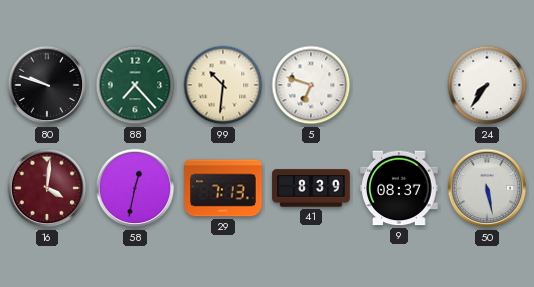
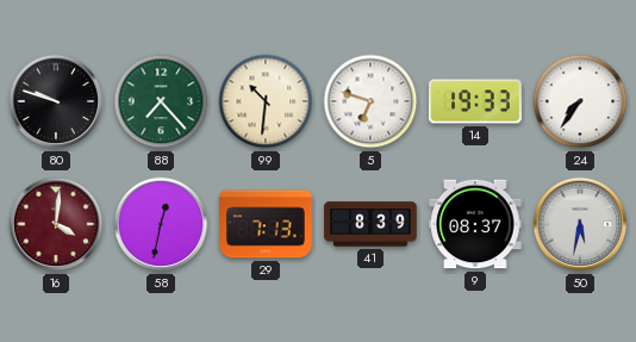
14: none -> 19:33 (475, 101)
50: 5:28 -> 5:32 (580, 224)
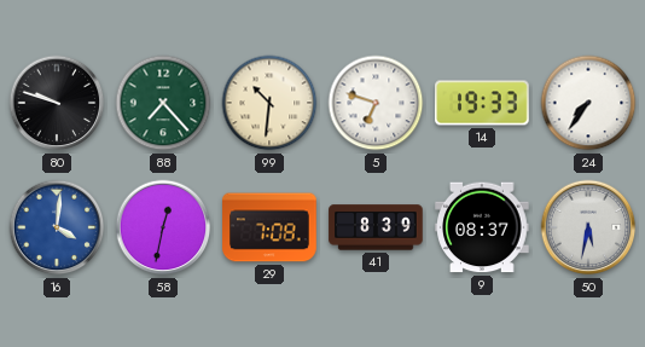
16 dial: burgundy -> blue (57, 227)
29: 7:13 -> 7:08 (269, 227)
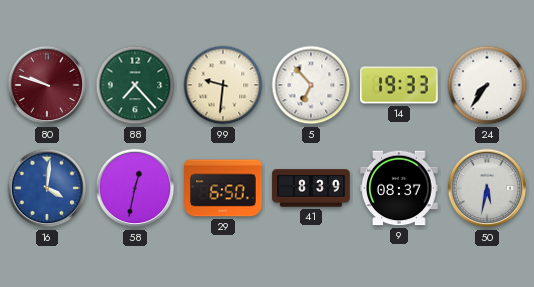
80 dial: black -> burgundy (47, 85)
99: 10:31 -> 9:31 (223, 85)
5: 6:48 -> 6:53 (311, 85)
29: 7:08 -> 6:50 (223, 188)
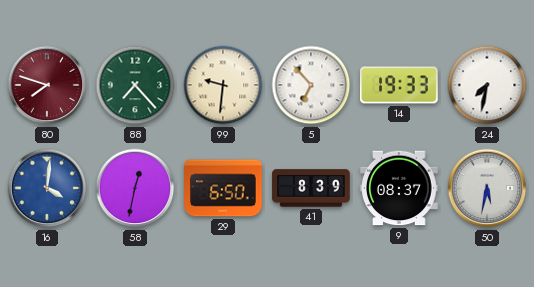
80: 9:48 -> 7:48 (47, 85)
24: 7:36 -> 7:32 (487, 85)
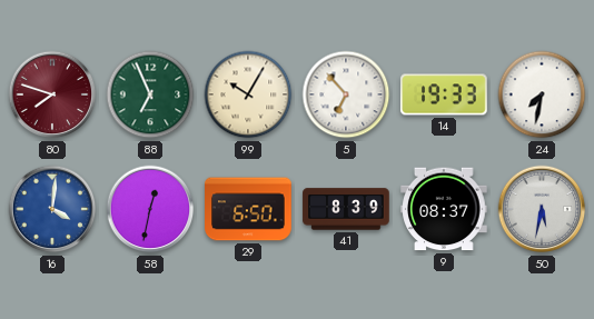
88: 7:23 -> 6:56 (150, 94)
99: 9:31 -> 10:05 (248, 94)
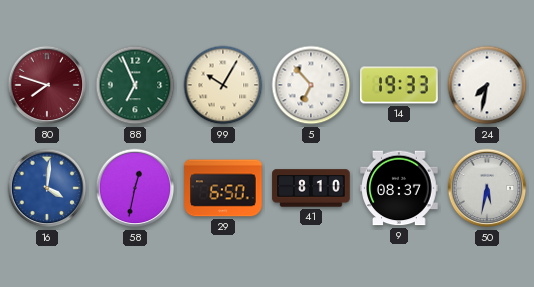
41: 8:39 -> 8:10 (311, 188)
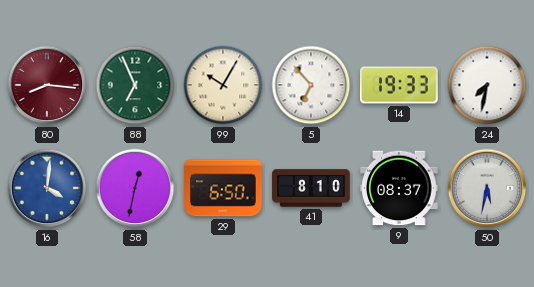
80: 7:48 -> 8:16 (47, 85)
